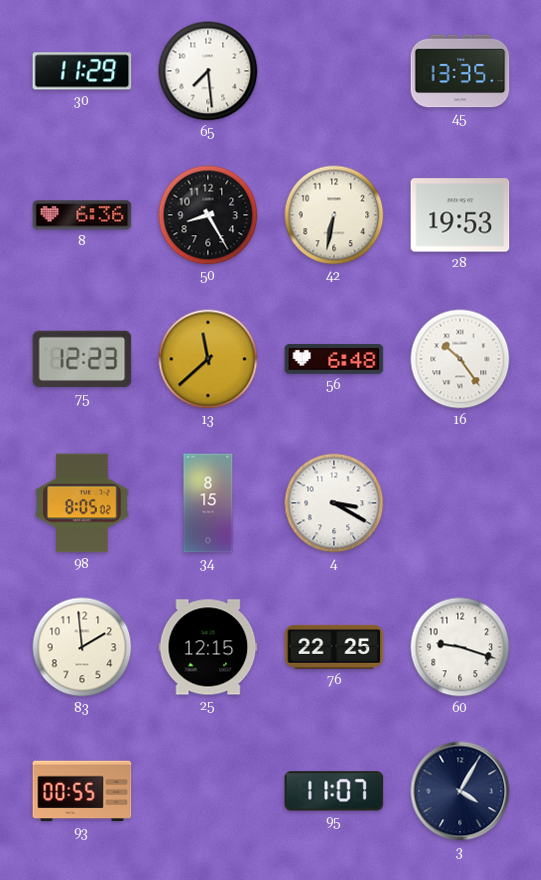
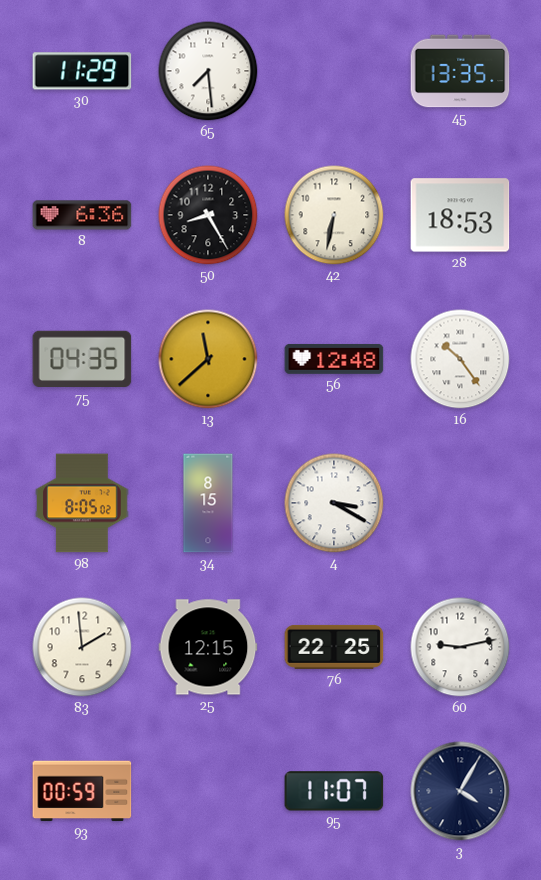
28: 19:53 -> 18:53 (460, 215)
75: 12:23 -> 04:35 (82, 359)
56: 6:48 -> 12:48 (334, 359)
60: 9:18 -> 9:13 (460, 647)
93: 00:55 -> 00:59 (82, 791)
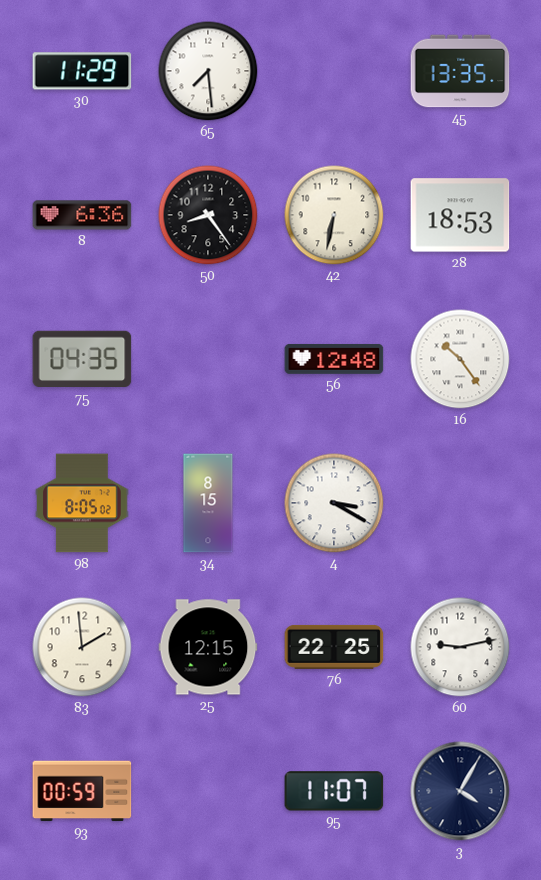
50: 8:25 -> 8:24 (208, 215)
13: 11:38 -> none (208, 359)
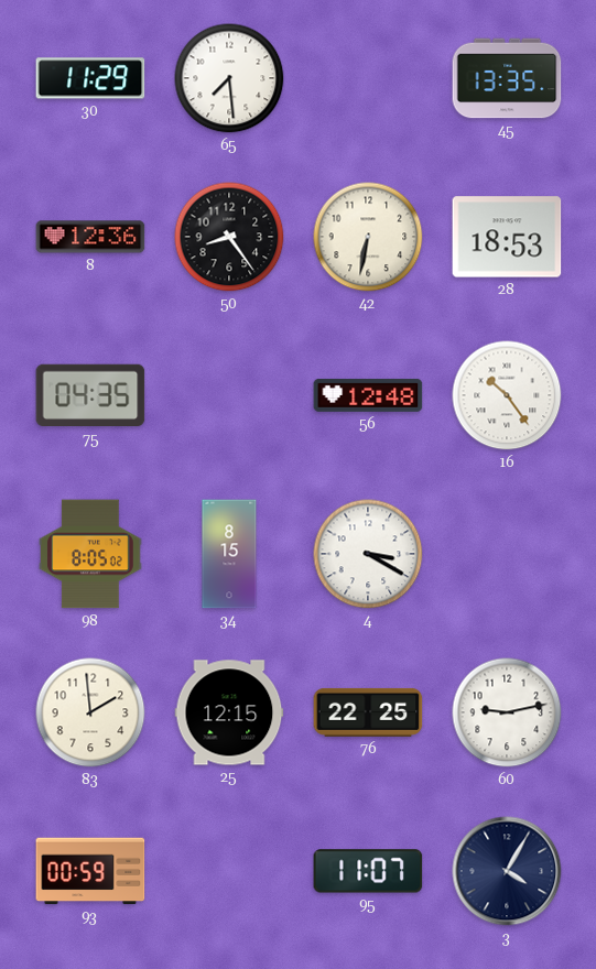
8: 6:36 -> 12:36 (90, 237)
